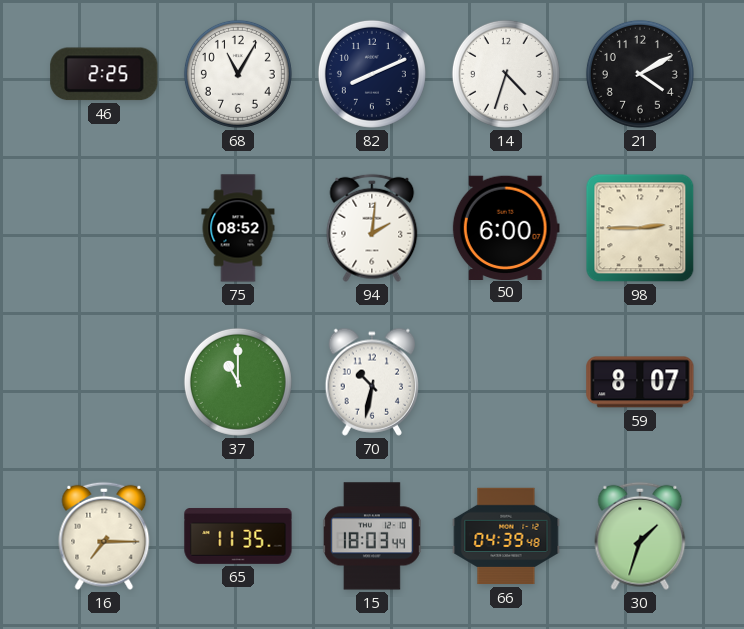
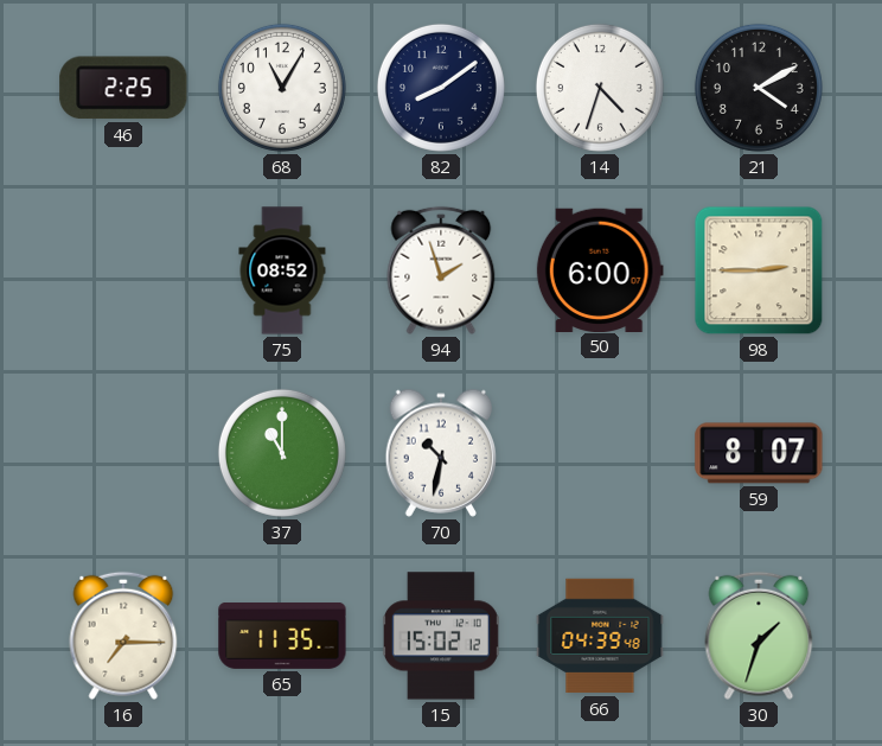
82: 8:11 -> 8:09 (441, 88)
94: 2:01 -> 1:57 (441, 270)
15: 18:03 -> 15:02 (441, 636)
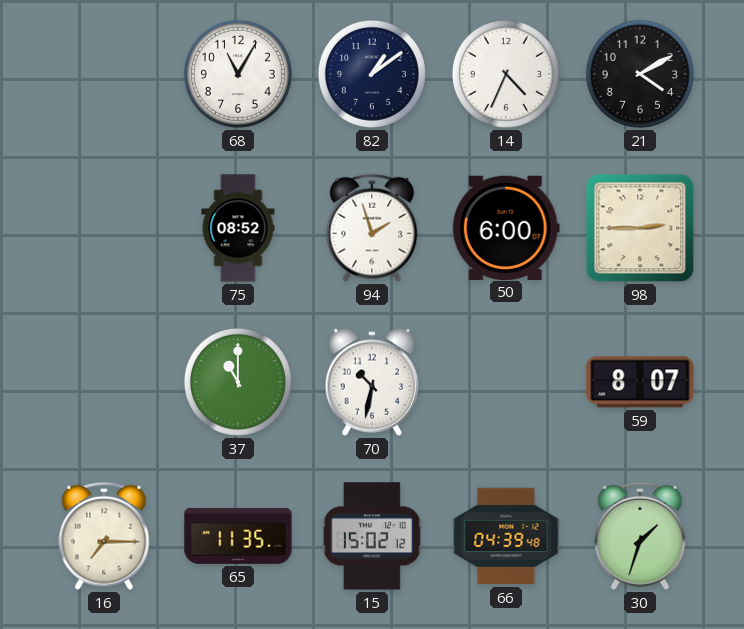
46: 2:25 -> none (123, 88)
82: 8:09 -> 1:09 (372, 74)
14: 4:33 -> 4:34 (506, 74)
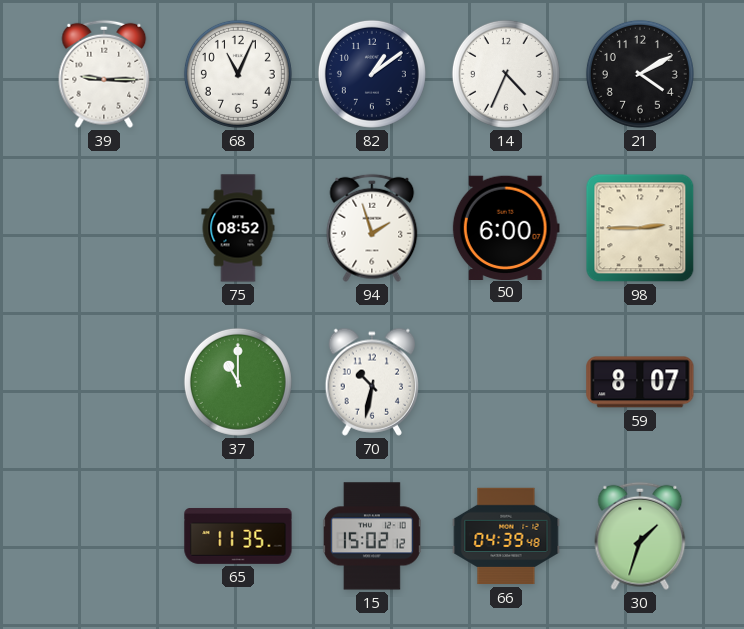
39: none -> 9:15 (104, 74)
68: 11:05 -> 11:04 (238, 74)
16: 7:15 -> none (104, 536)
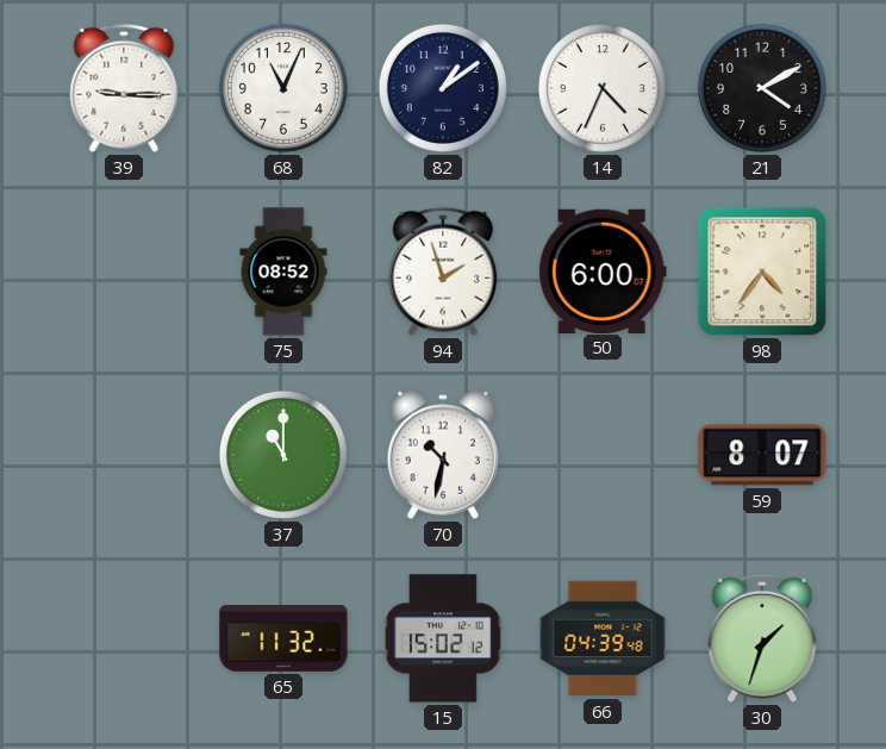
98: 2:45 -> 4:36 (762, 271)
65: 11:35 -> 11:32 (283, 639)
